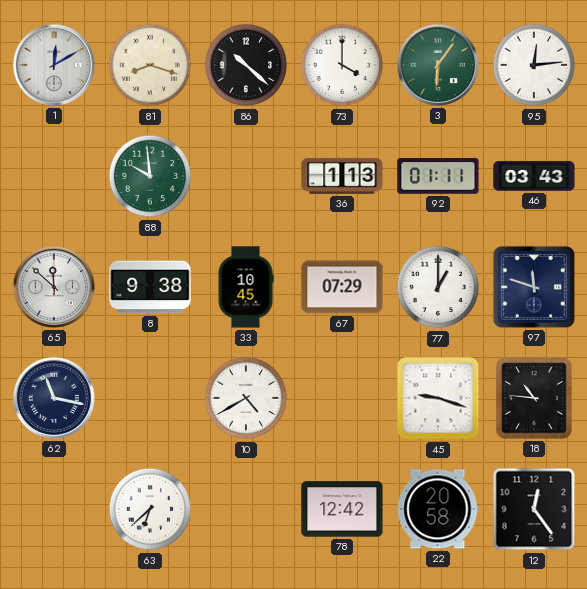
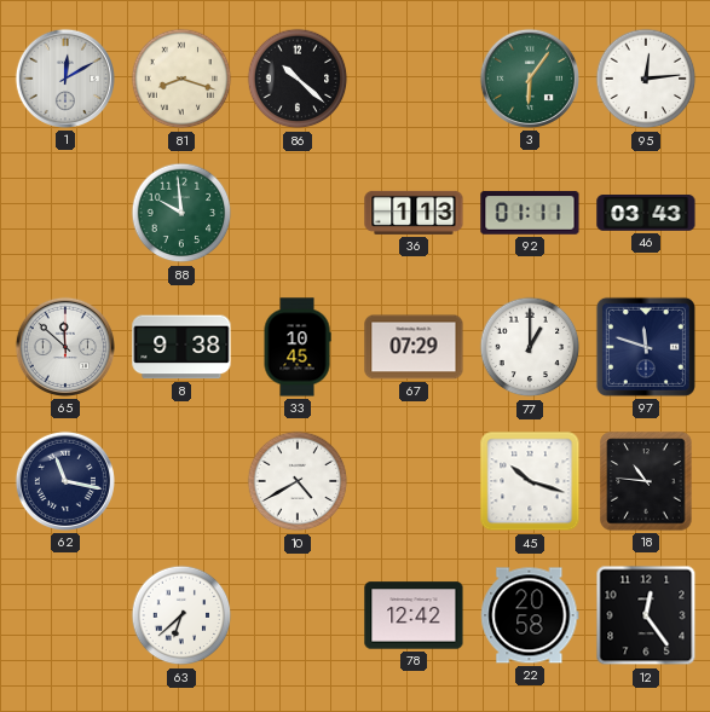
73: 4:00 -> none (342, 65)
45: 9:18 -> 10:18 (530, 481)
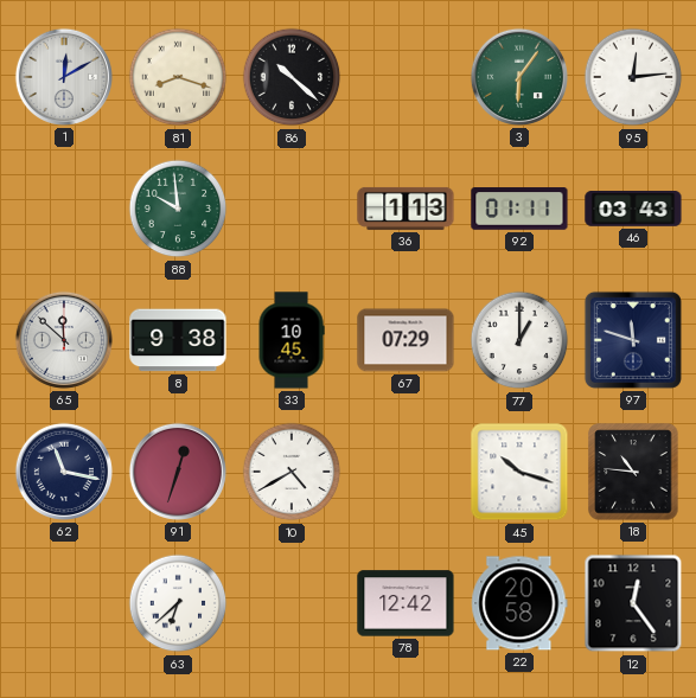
91: none -> 12:33 (178, 472)
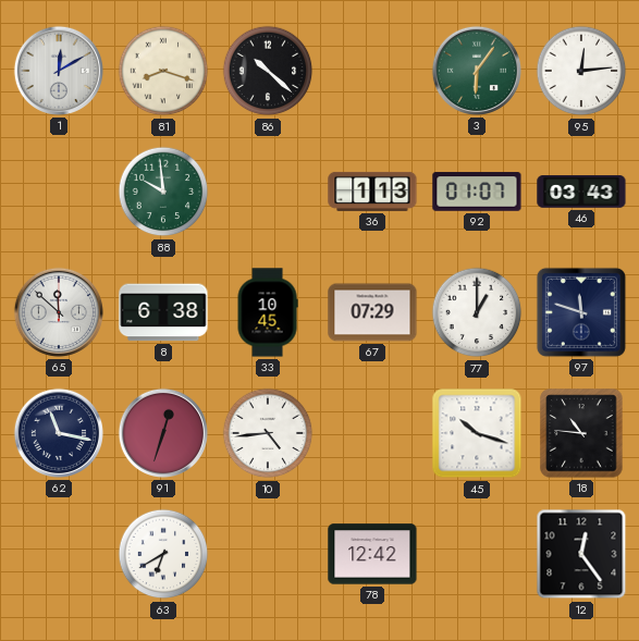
92: 01:11 -> 01:07 (477, 192)
8: 9:38 -> 6:38 (163, 312)
10: 4:40 -> 4:44 (268, 433)
63: 6:38 -> 6:40 (163, 554)
22: 20:58 -> none (519, 603)
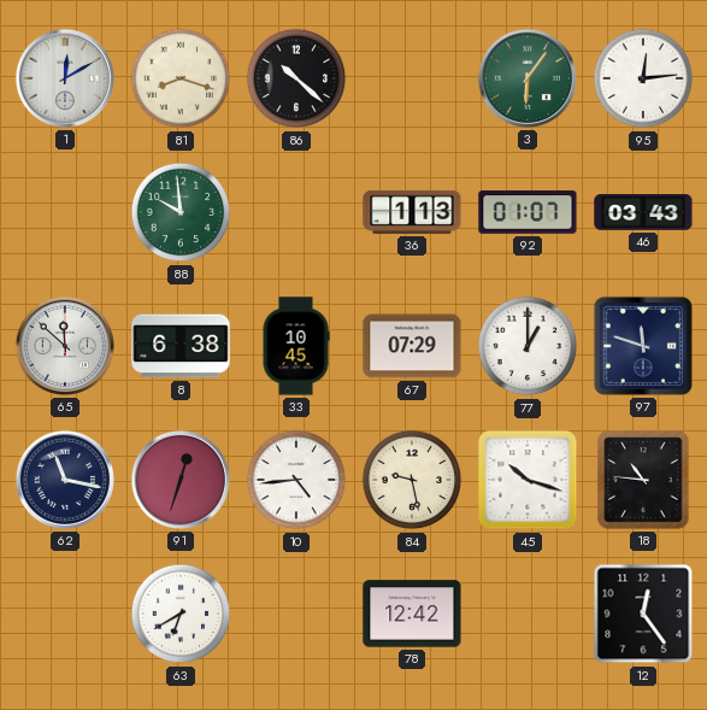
84: none -> 9:28 (412, 480)
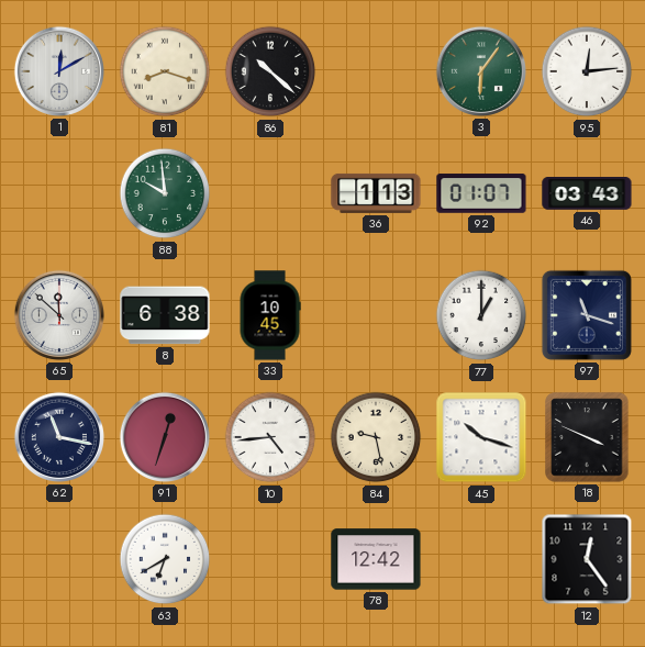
67: 07:29 -> none (412, 346)
97: 11:48 -> 11:18 (587, 315)
18: 10:46 -> 3:49 (587, 437)
